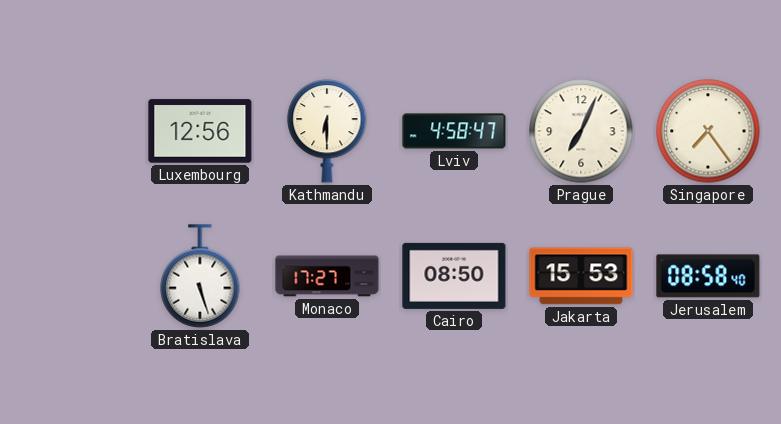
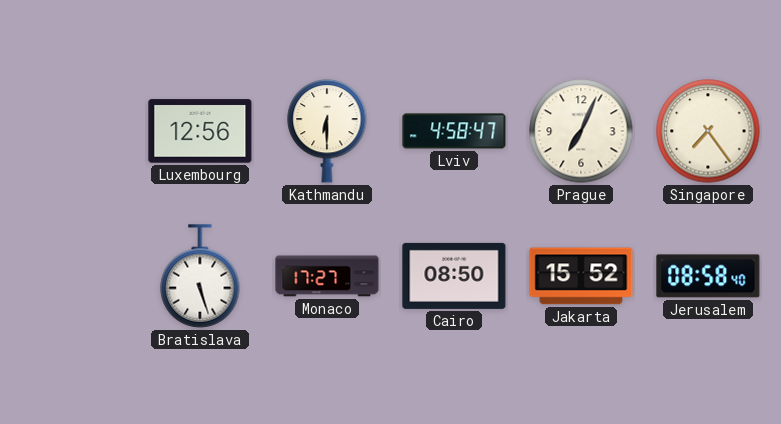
Jakarta: 15:53 -> 15:52 (581, 276)
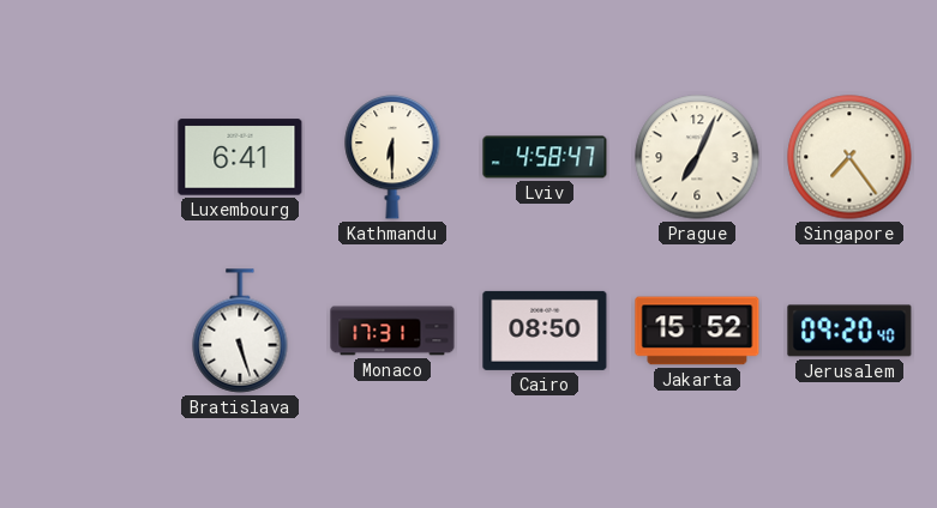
Luxembourg: 12:56 -> 6:41 (240, 157)
Monaco: 17:27 -> 17:31 (392, 331)
Jerusalem: 08:58 -> 09:20 (849, 331)
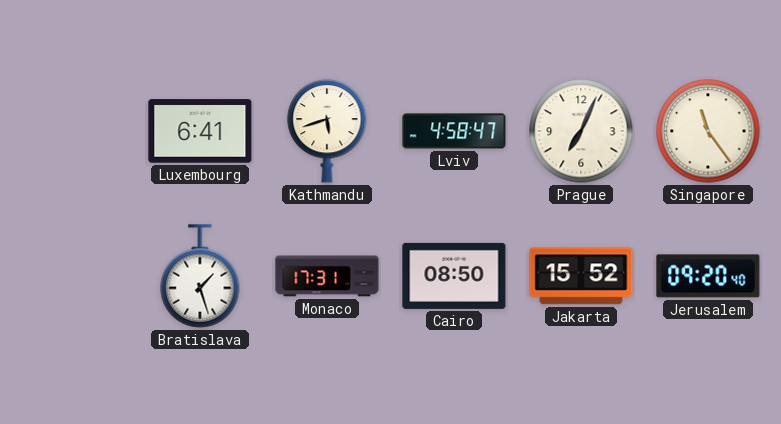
Kathmandu: 6:30 -> 5:42 (327, 131)
Singapore: 7:24 -> 11:24 (708, 131)
Bratislava: 5:27 -> 1:27 (200, 276)
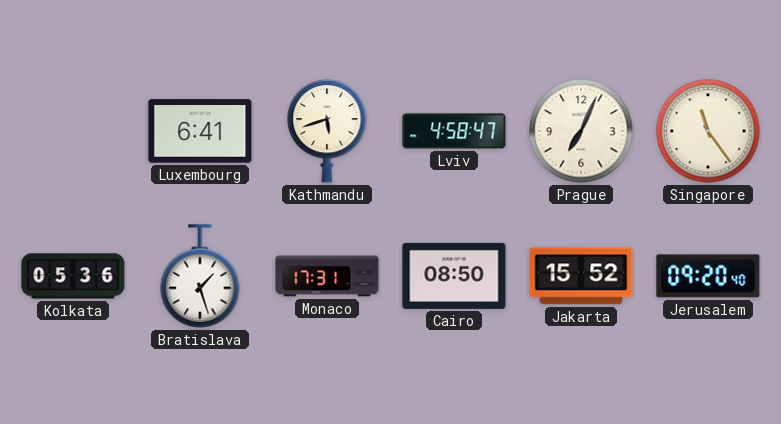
Kolkata: none -> 05:36 (73, 276)
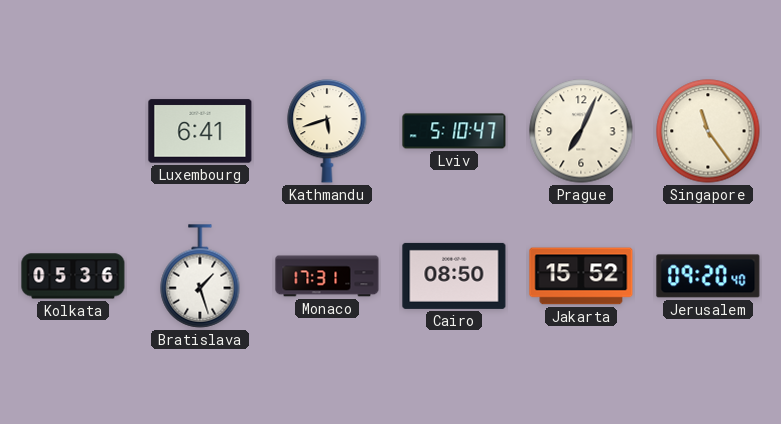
Lviv: 4:58 -> 5:10 (454, 131)
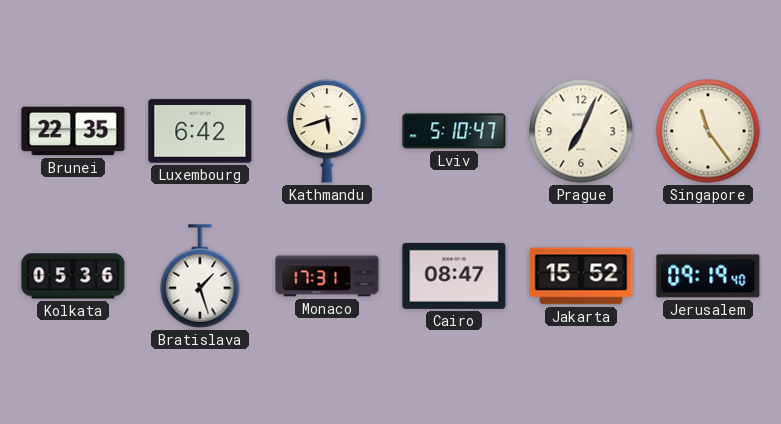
Brunei: none -> 22:35 (73, 131)
Luxembourg: 6:41 -> 6:42 (200, 131)
Cairo: 08:50 -> 08:47 (454, 276)
Jerusalem: 09:20 -> 09:19 (708, 276)
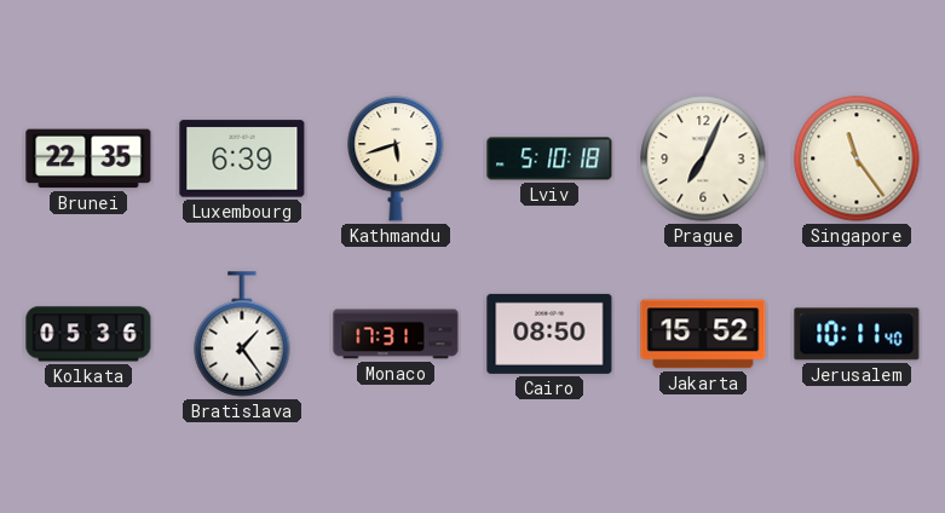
Luxembourg: 6:42 -> 6:39 (242, 158)
Lviv: 5:10:47 -> 5:10:18 (549, 158)
Bratislava: 1:27 -> 1:24 (242, 334)
Cairo: 08:47 -> 08:50 (549, 334)
Jerusalem: 09:19 -> 10:11 (857, 334)
